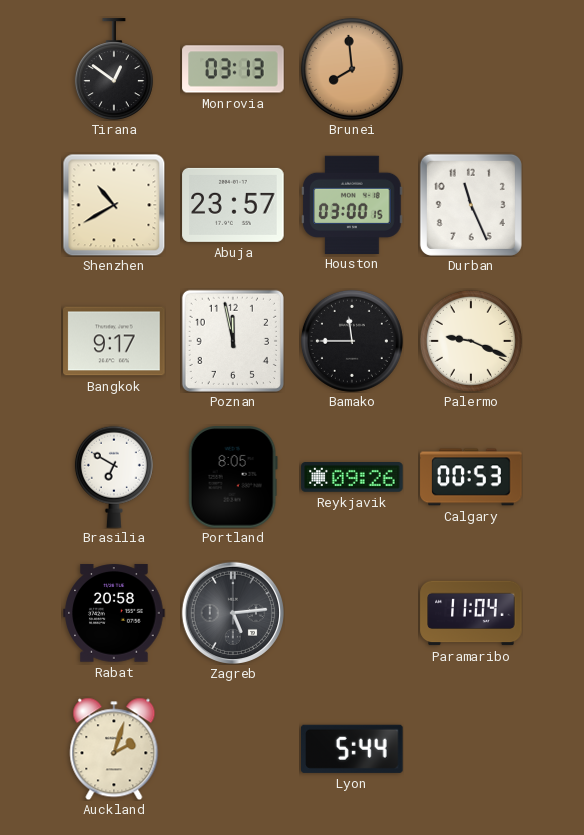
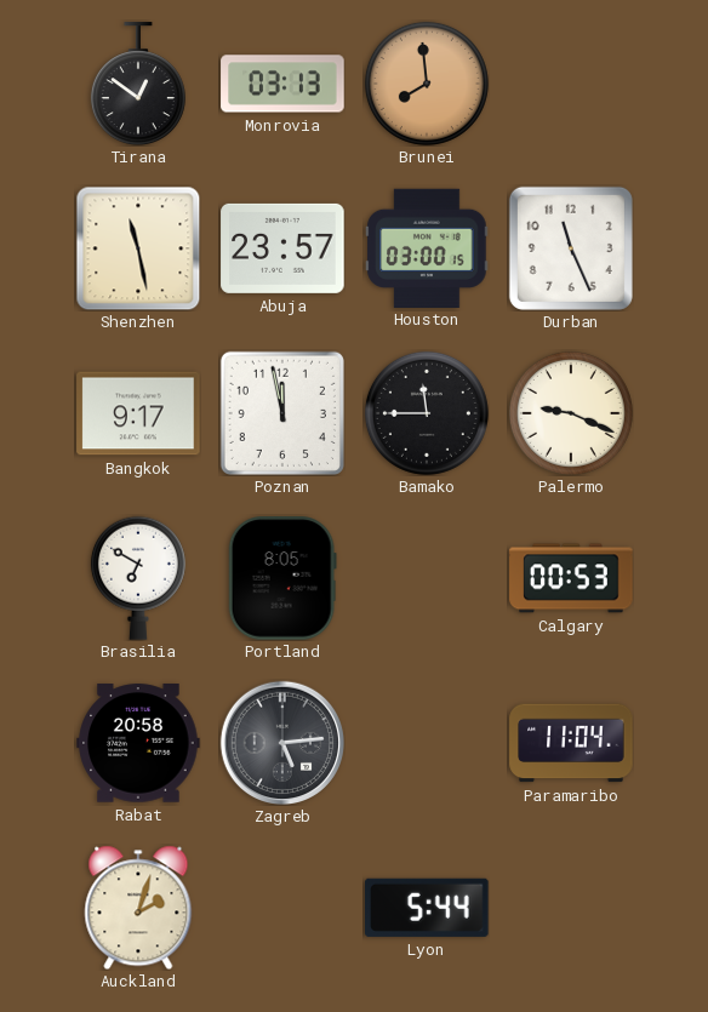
Shenzhen: 10:40 -> 11:28 (138, 248)
Reykjavik: 09:26 -> none (352, 478)
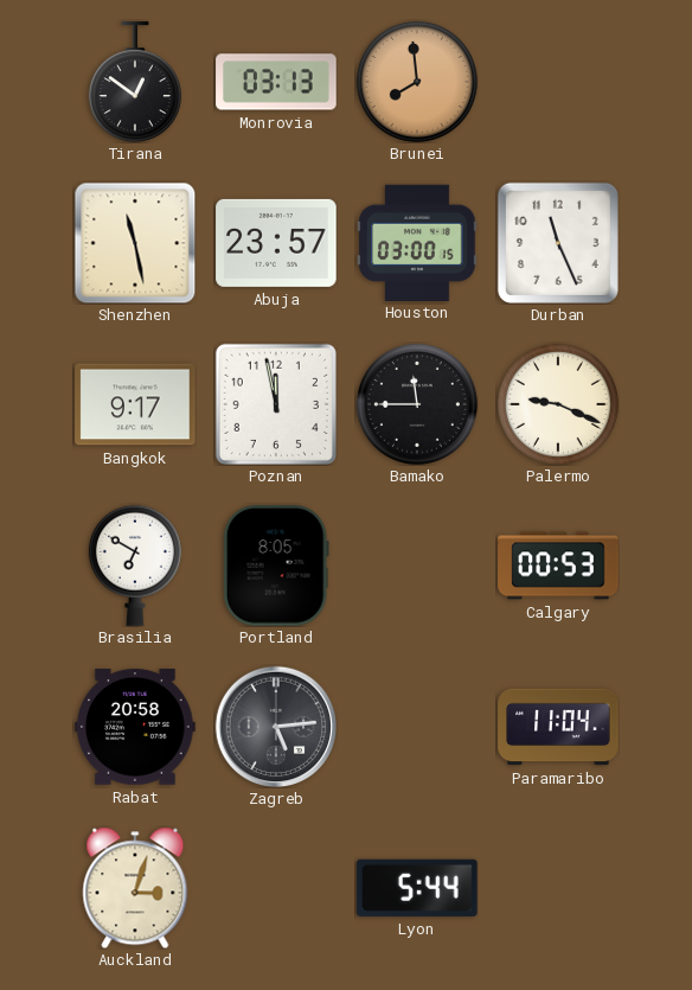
Auckland: 2:03 -> 3:03 (135, 888)
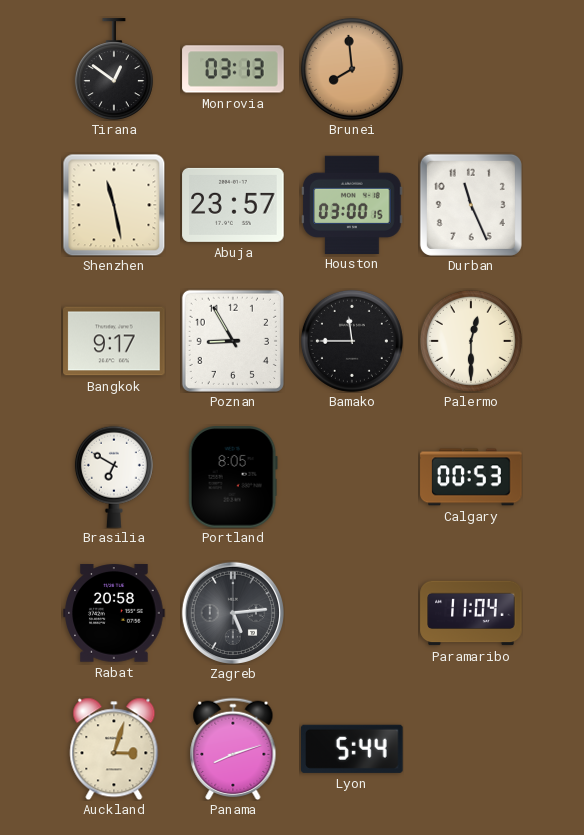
Poznan: 11:58 -> 8:55 (233, 341)
Palermo: 9:19 -> 12:30 (471, 341)
Panama: none -> 8:12 (233, 749)
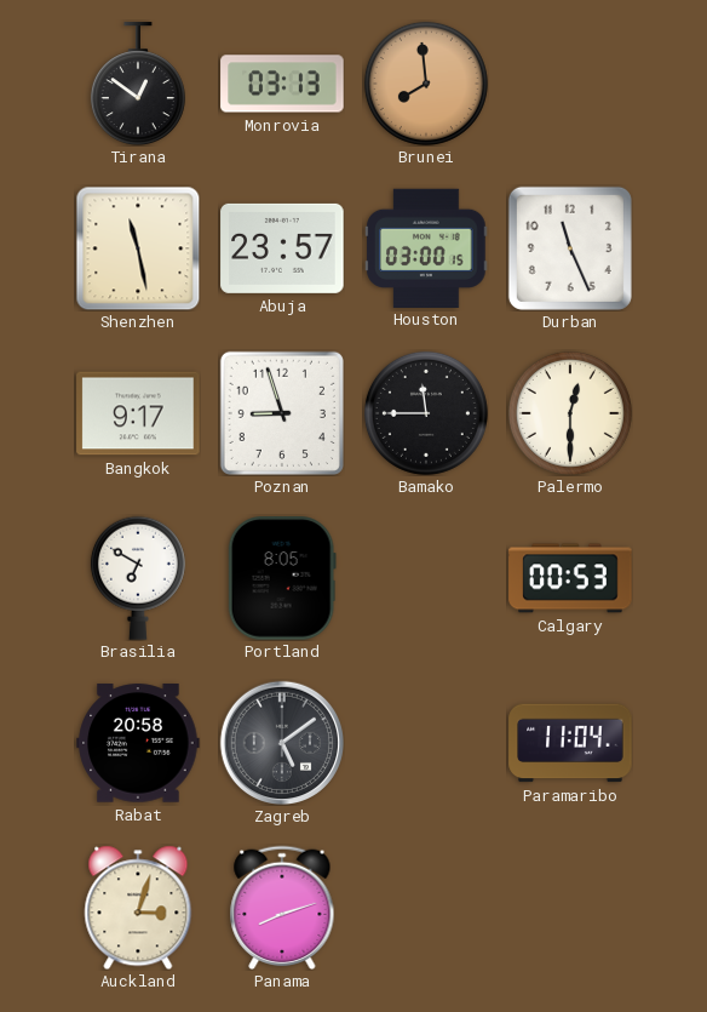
Poznan: 8:55 -> 8:57 (282, 413)
Zagreb: 5:14 -> 5:09 (281, 742)
Lyon: 5:44 -> none (352, 749)
